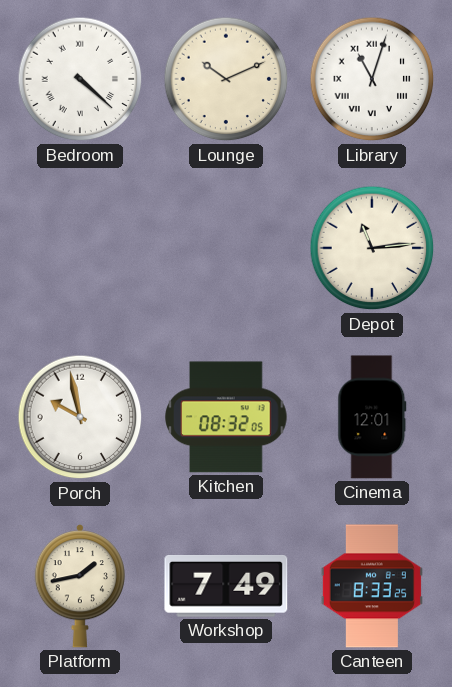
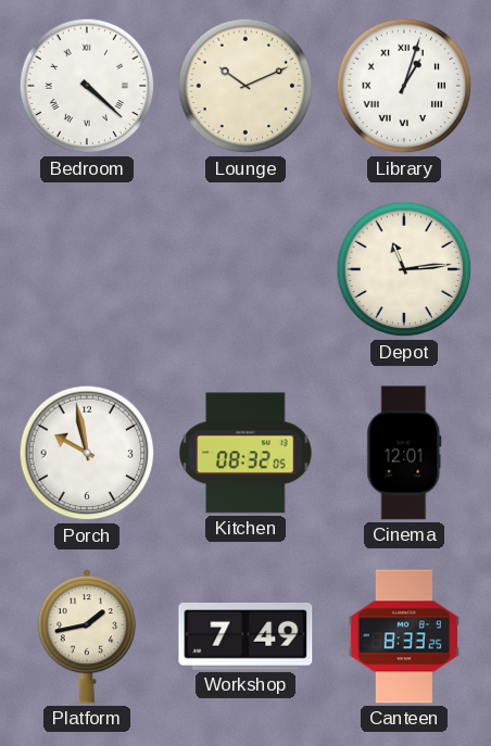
Library: 11:03 -> 1:03 (404, 86)
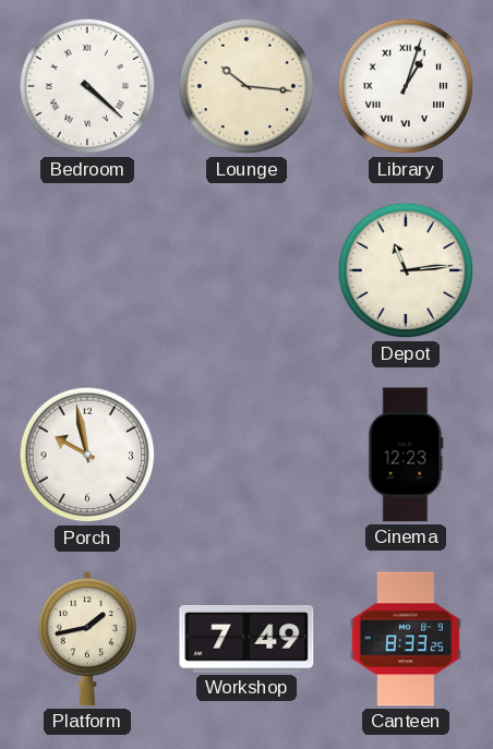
Lounge: 10:11 -> 10:16 (246, 86)
Kitchen: 08:32 -> none (246, 453)
Cinema: 12:01 -> 12:23 (406, 455)
